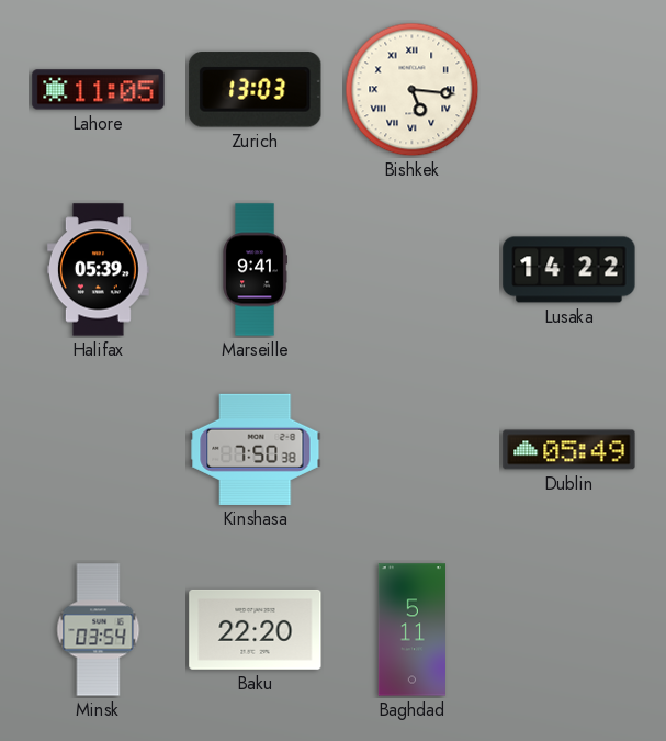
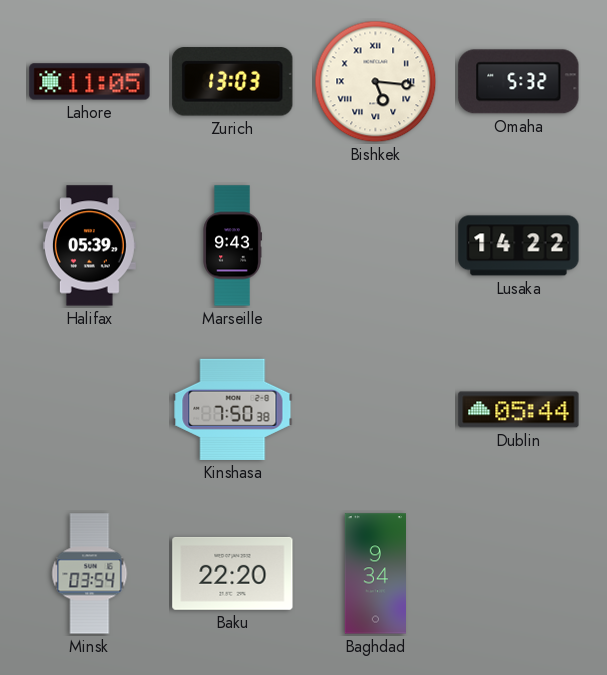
Omaha: none -> 5:32 (519, 82)
Marseille: 9:41 -> 9:43 (232, 246)
Dublin: 05:49 -> 05:44 (519, 410)
Baghdad: 5:11 -> 9:34 (375, 574)
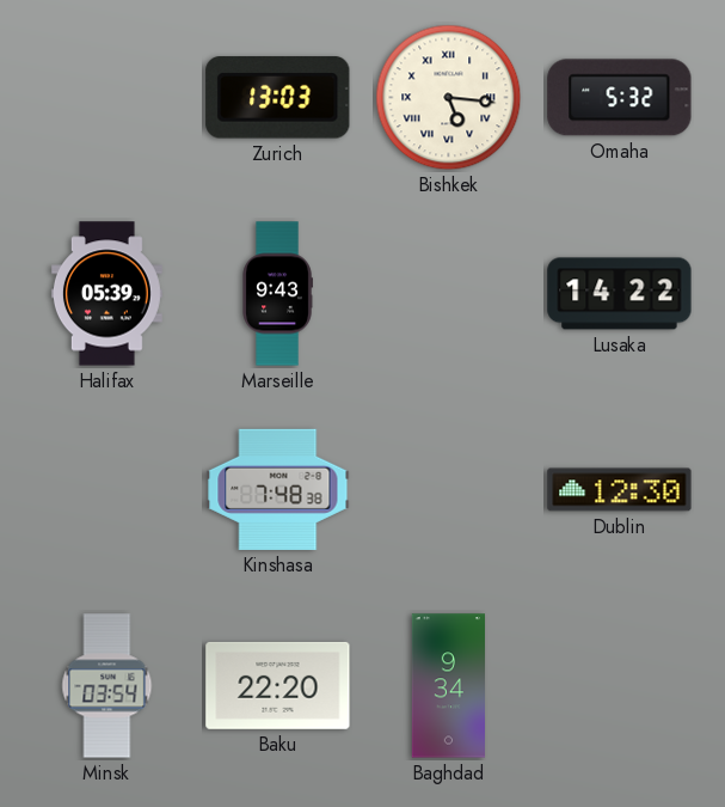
Lahore: 11:05 -> none (90, 82)
Kinshasa: 7:50 -> 7:48 (278, 489)
Dublin: 05:44 -> 12:30 (620, 490)
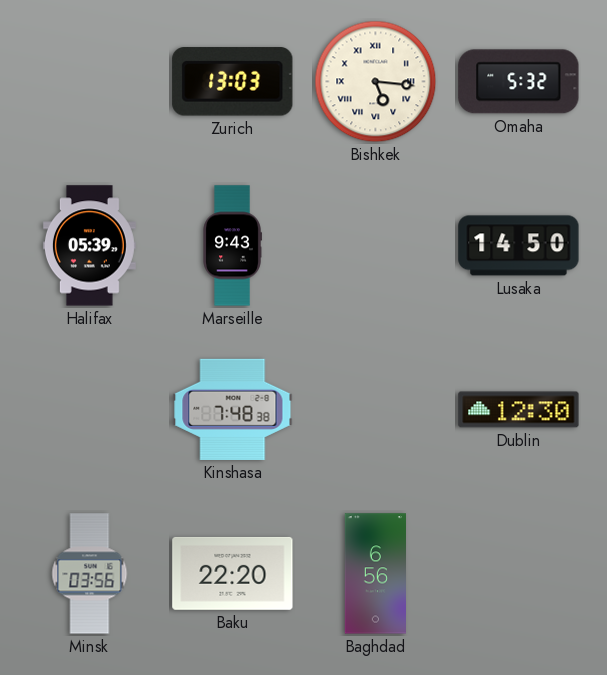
Lusaka: 14:22 -> 14:50 (519, 246)
Minsk: 03:54 -> 03:56 (90, 574)
Baghdad: 9:34 -> 6:56 (375, 574)
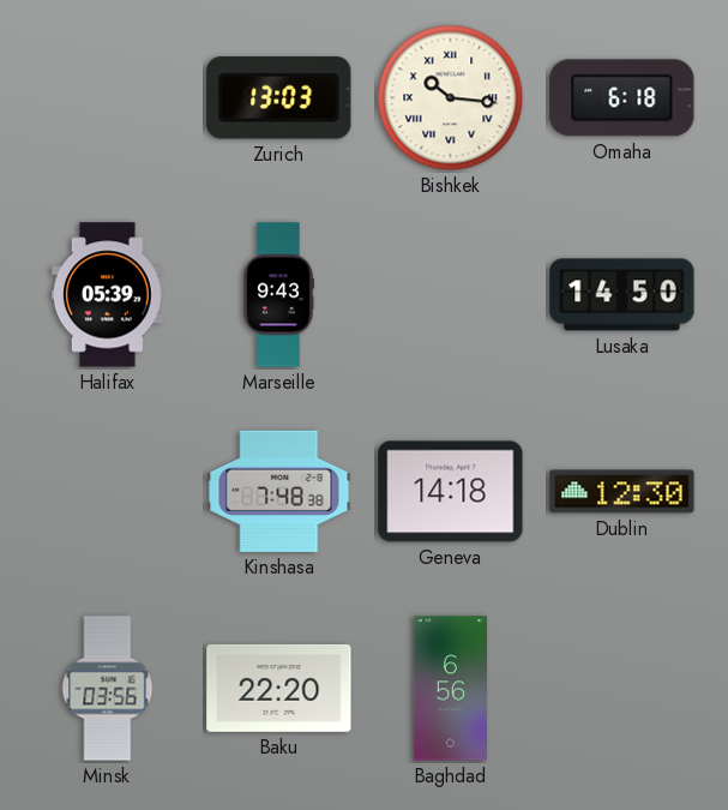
Bishkek: 5:16 -> 10:16 (451, 98)
Omaha: 5:32 -> 6:18 (622, 98)
Geneva: none -> 14:18 (451, 492)
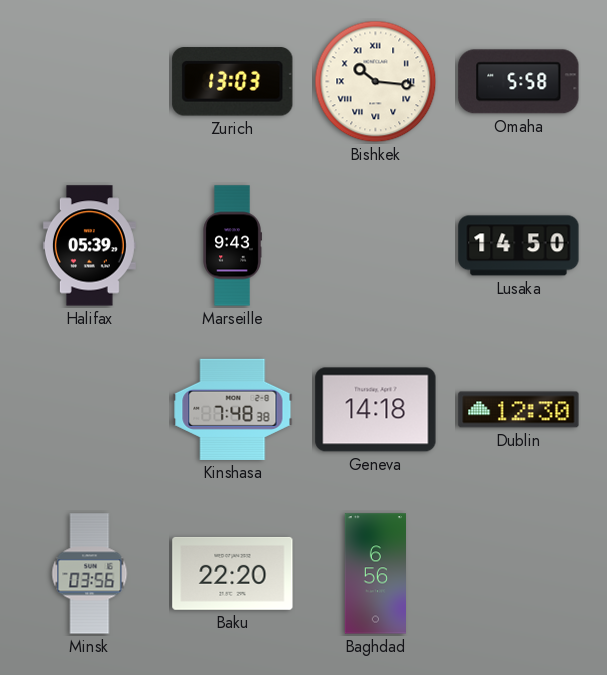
Omaha: 6:18 -> 5:58 (519, 82)
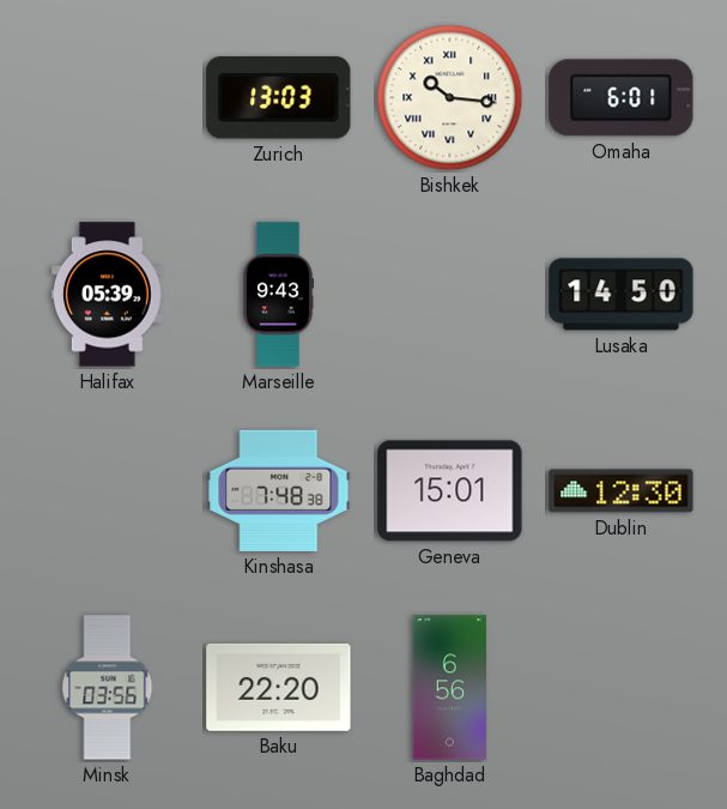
Omaha: 5:58 -> 6:01 (622, 98)
Geneva: 14:18 -> 15:01 (450, 491)
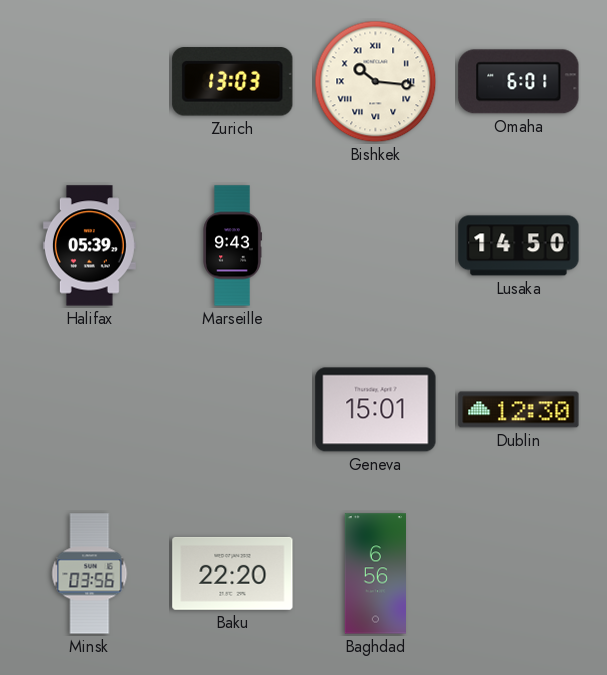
Kinshasa: 7:48 -> none (279, 490)
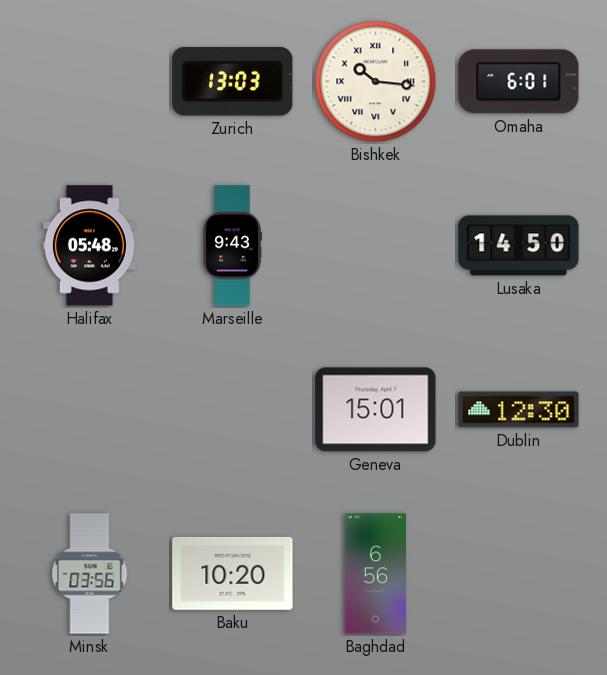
Halifax: 05:39 -> 05:48 (89, 246)
Baku: 22:20 -> 10:20 (233, 573)
